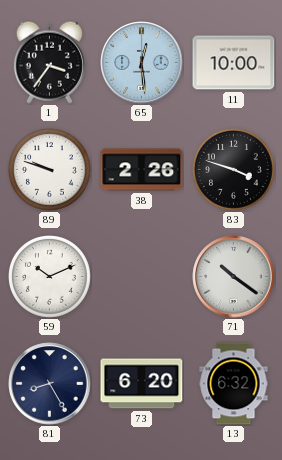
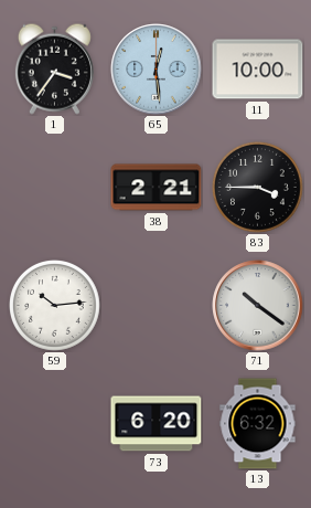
89: 9:48 -> none (50, 170)
38: 2:26 -> 2:21 (157, 188)
83: 3:48 -> 3:45 (258, 188)
59: 10:11 -> 10:14 (55, 306)
81: 8:25 -> none (50, 384)
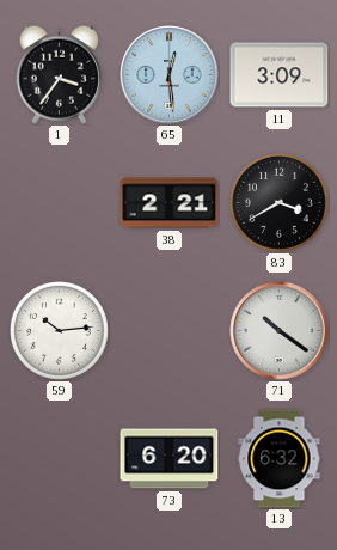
11: 10:00 -> 3:09 (280, 75)
83: 3:45 -> 3:40 (280, 203)
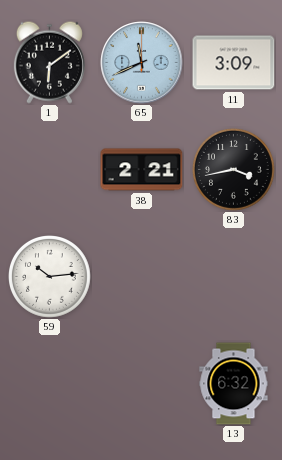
1: 3:36 -> 6:09 (49, 62)
65: 12:29 -> 11:41 (142, 63)
83: 3:40 -> 3:43 (234, 170)
71: 10:21 -> none (280, 331)
73: 6:20 -> none (170, 459)
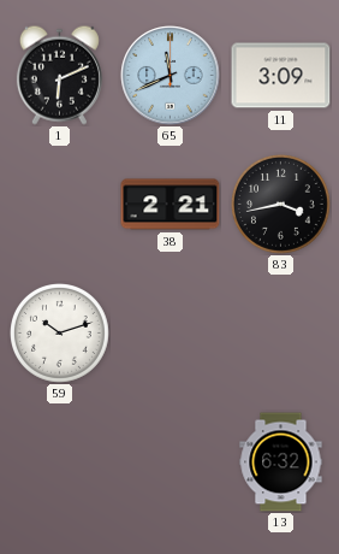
1: 6:09 -> 6:11 (59, 75)
59: 10:14 -> 10:12 (60, 334)
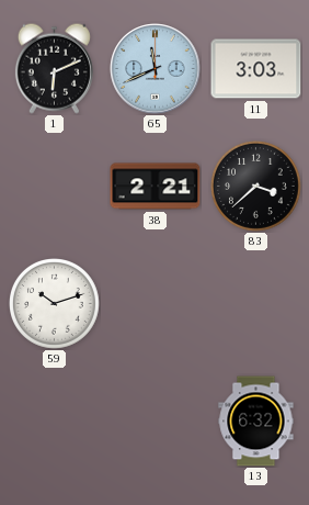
11: 3:09 -> 3:03 (256, 69)
83: 3:43 -> 3:38 (256, 187)
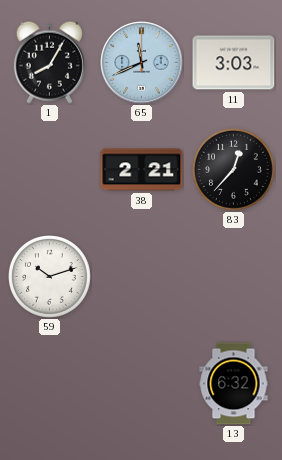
1: 6:11 -> 8:05 (49, 62)
83: 3:38 -> 12:37 (234, 170)
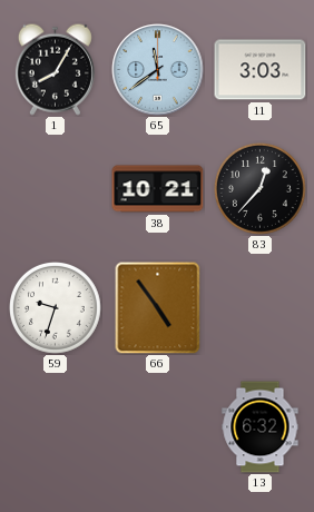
65: 11:41 -> 11:39 (158, 70)
38: 2:21 -> 10:21 (158, 189)
59: 10:12 -> 9:33 (56, 308)
66: none -> 4:54 (158, 307)
